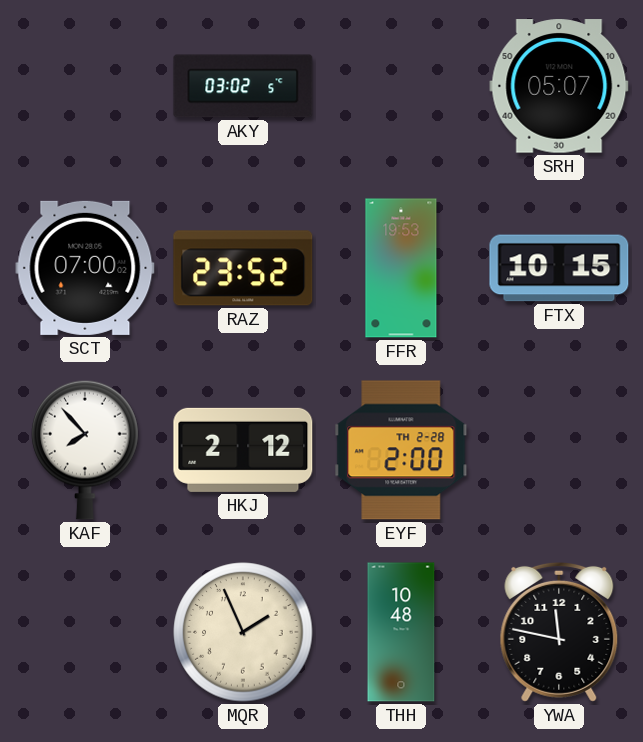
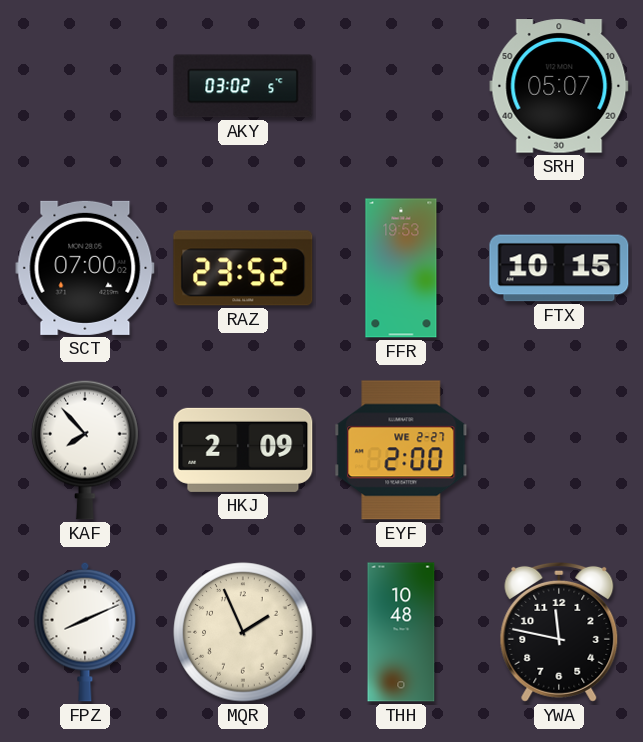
HKJ: 2:12 -> 2:09 (243, 450)
EYF date: TH 2-28 -> WE 2-27 (401, 450)
FPZ: none -> 8:11 (85, 632)
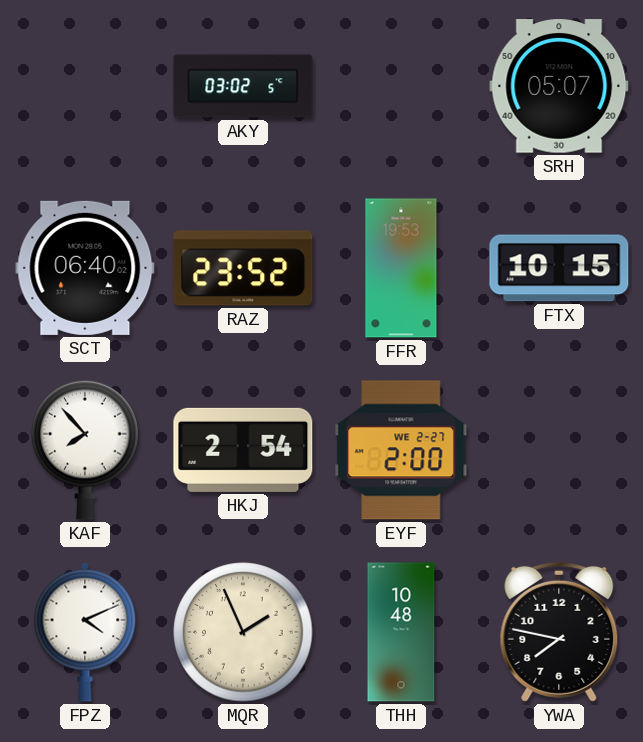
SCT: 07:00 -> 06:40 (85, 268)
HKJ: 2:09 -> 2:54 (243, 450)
FPZ: 8:11 -> 4:11 (85, 632)
YWA: 11:47 -> 7:47 (559, 632)
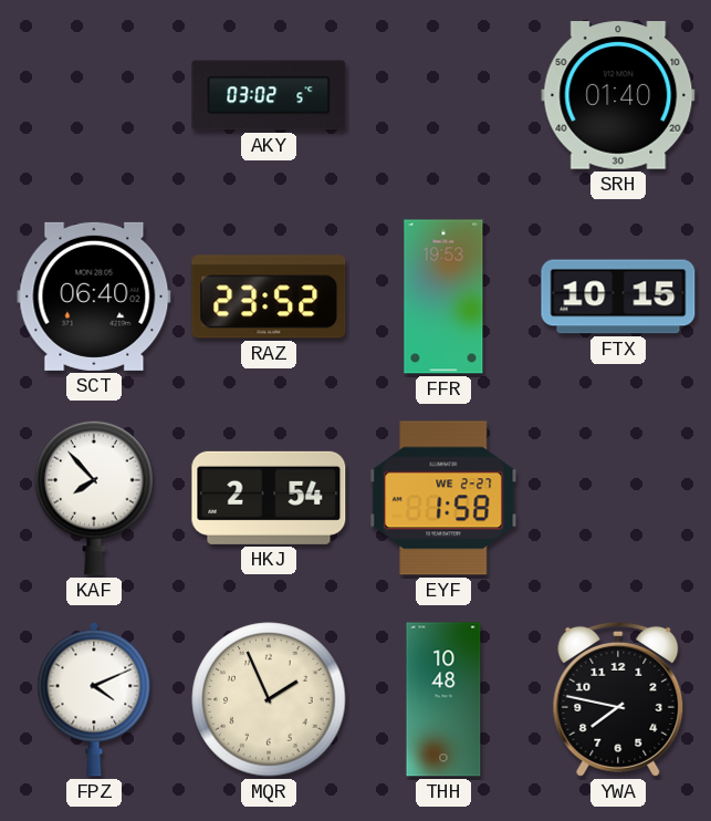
SRH: 05:07 -> 01:40 (618, 95)
EYF: 2:00 -> 1:58 (443, 498)
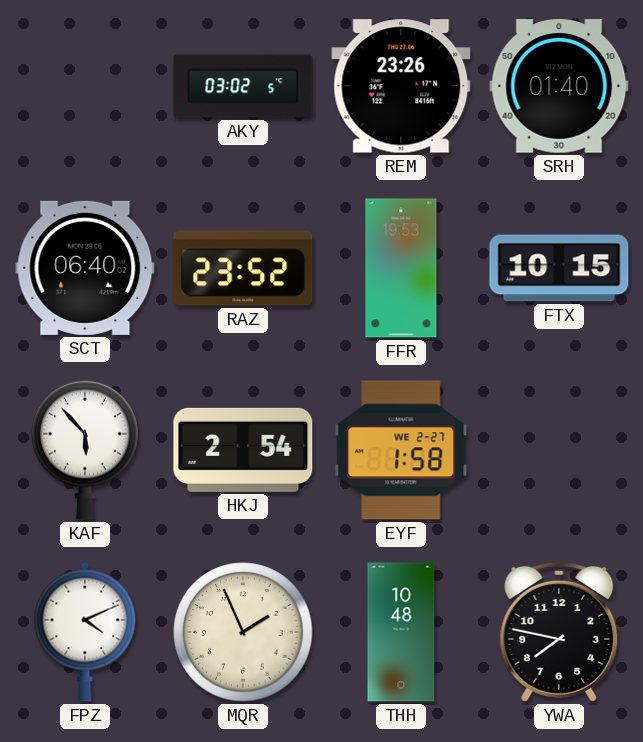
REM: none -> 23:26 (401, 86)
KAF: 7:53 -> 5:53 (85, 450)
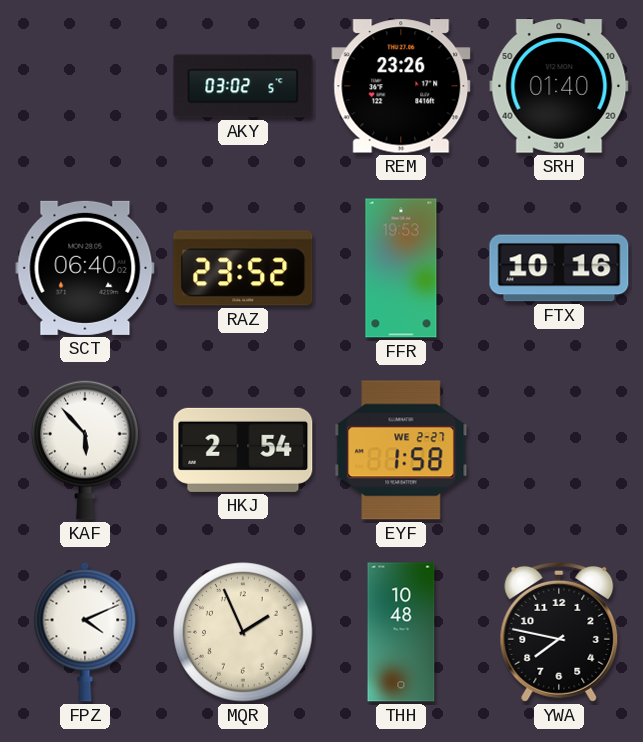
FTX: 10:15 -> 10:16 (559, 268)
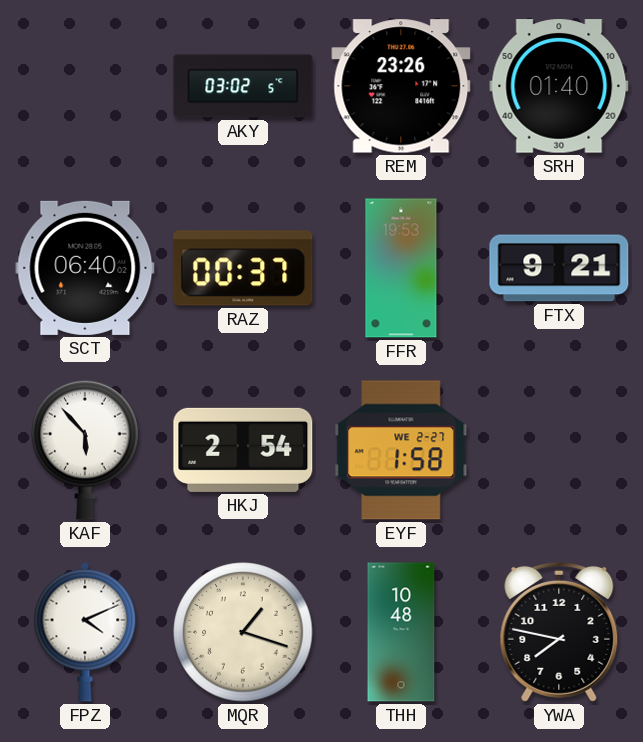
RAZ: 23:52 -> 00:37 (243, 268)
FTX: 10:16 -> 9:21 (559, 268)
MQR: 1:56 -> 1:18 (243, 632)
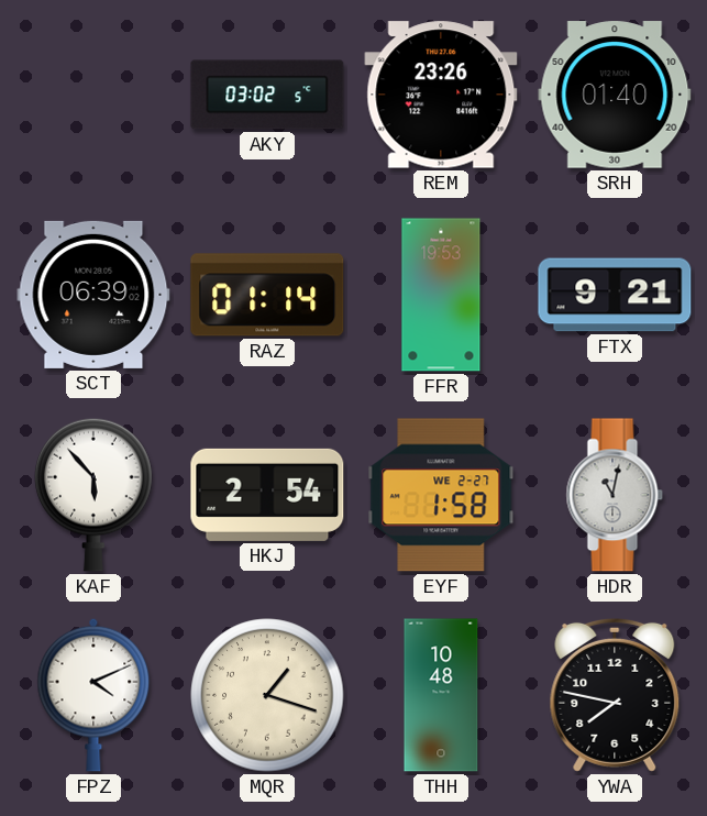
SCT: 06:40 -> 06:39 (93, 295)
RAZ: 00:37 -> 01:14 (267, 295)
HDR: none -> 11:02 (615, 495)
